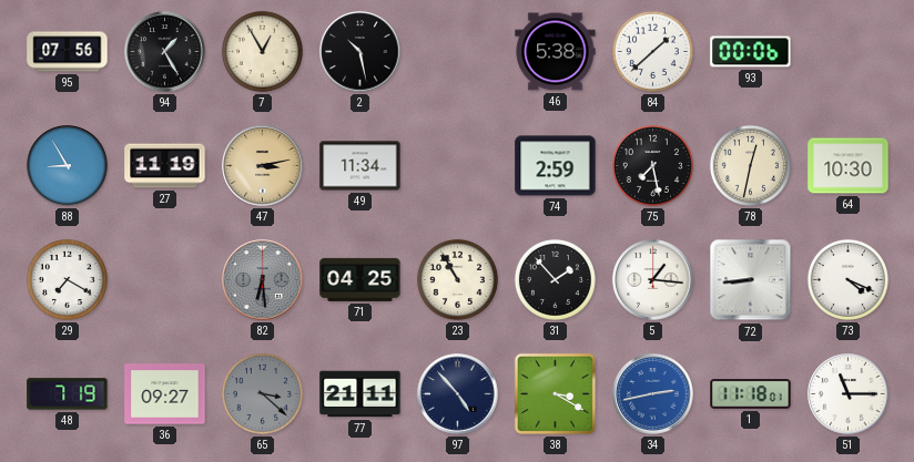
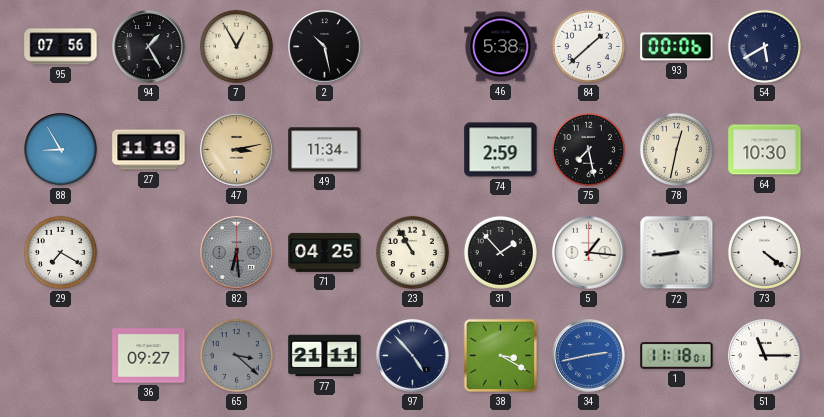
54: none -> 5:40 (764, 46)
73: 4:19 -> 4:21 (764, 252)
48: 7:19 -> none (68, 394)
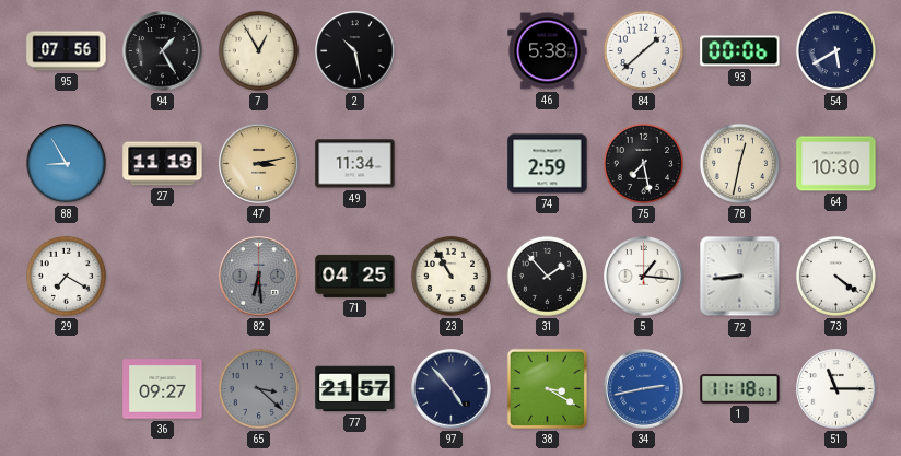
77: 21:11 -> 21:57 (355, 389)
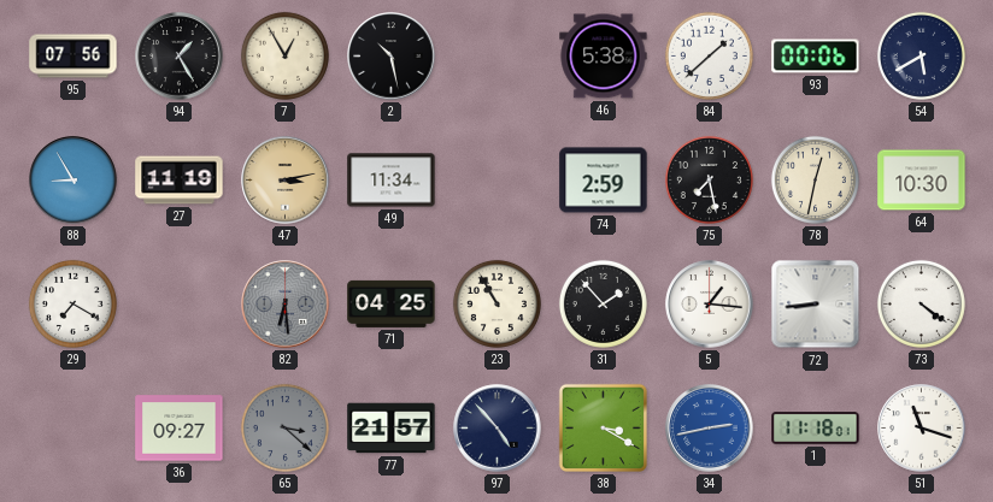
51: 11:15 -> 11:18 (922, 429)
